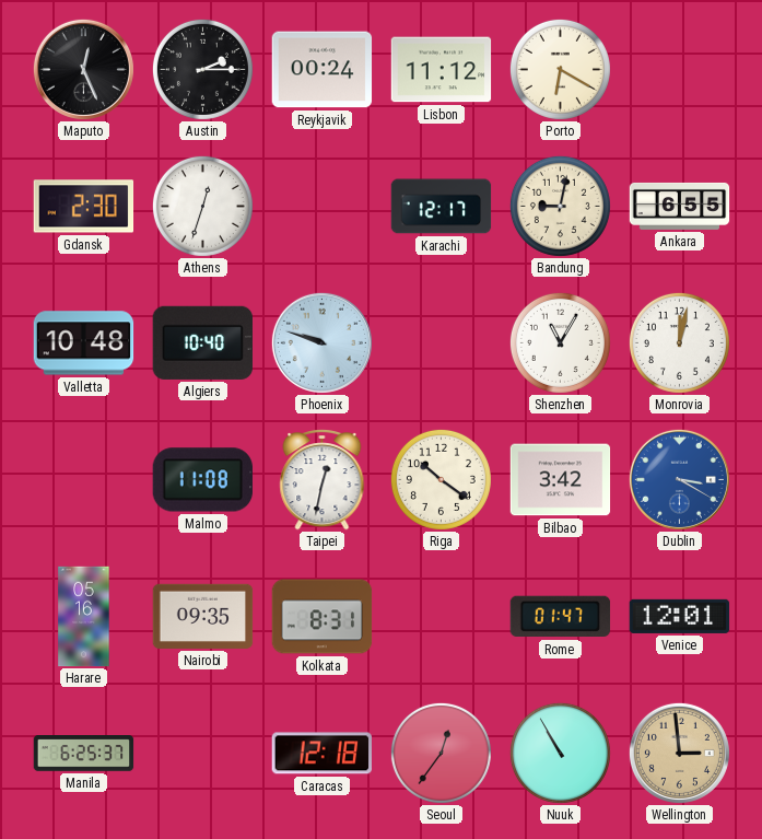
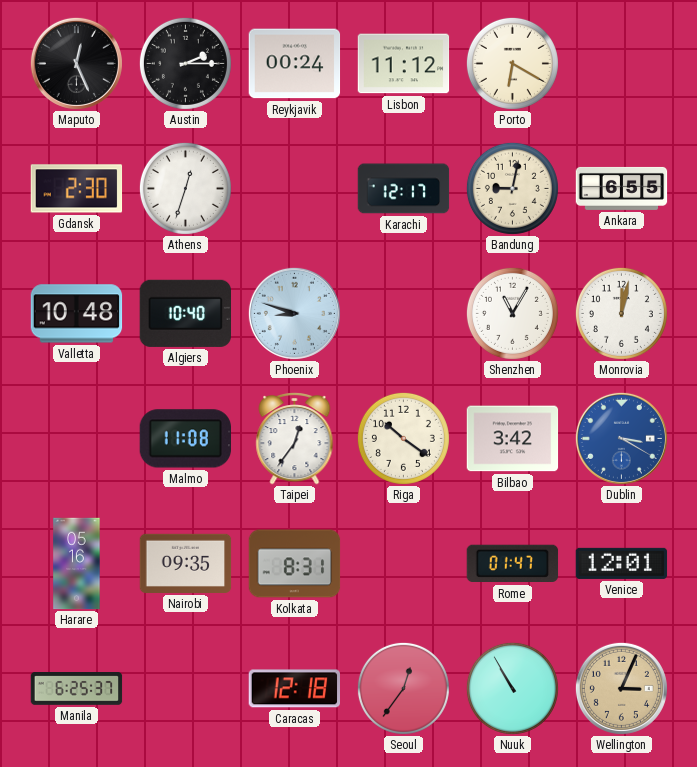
Phoenix: 9:48 -> 8:48 (294, 313)
Taipei: 12:32 -> 12:36 (295, 439)
Wellington: 2:59 -> 3:04 (621, 688)
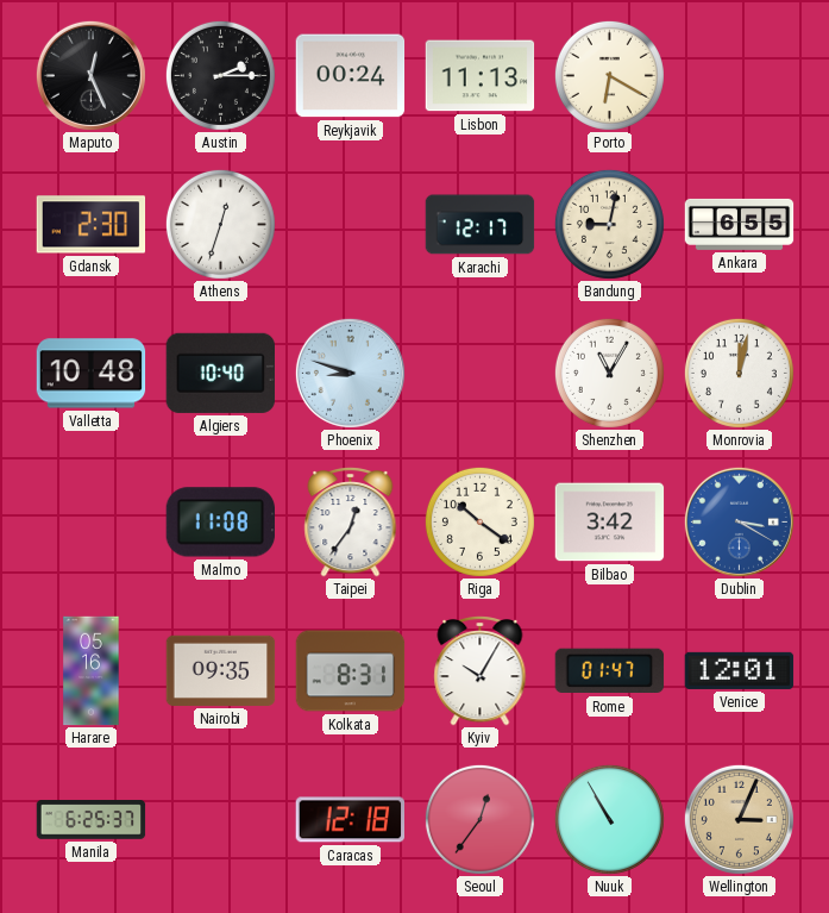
Lisbon: 11:12 -> 11:13 (481, 76)
Kyiv: none -> 10:05 (481, 671)
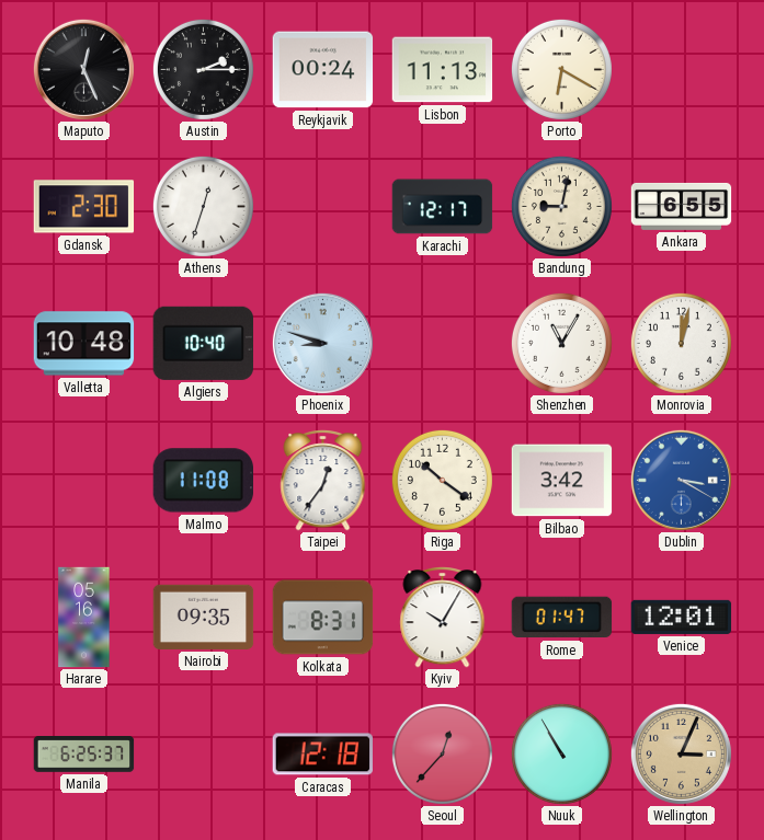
Seoul: 12:36 -> 12:37 (442, 753)
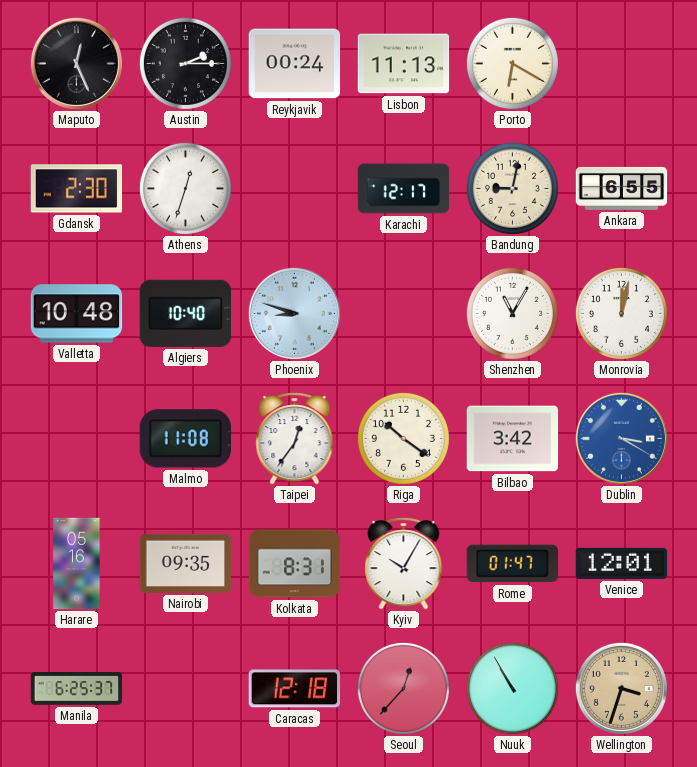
Wellington: 3:04 -> 3:33 (621, 688)
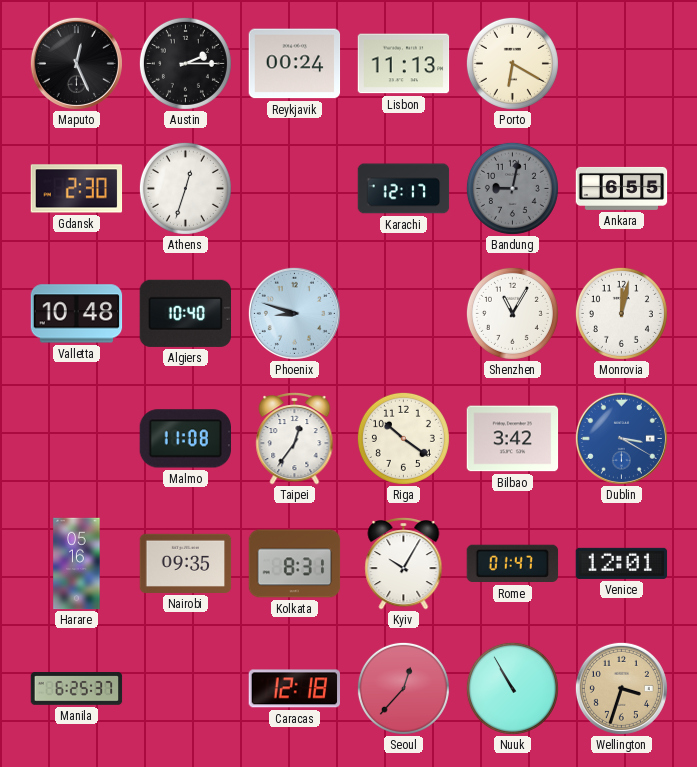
Bandung dial: cream -> grey (512, 188)
